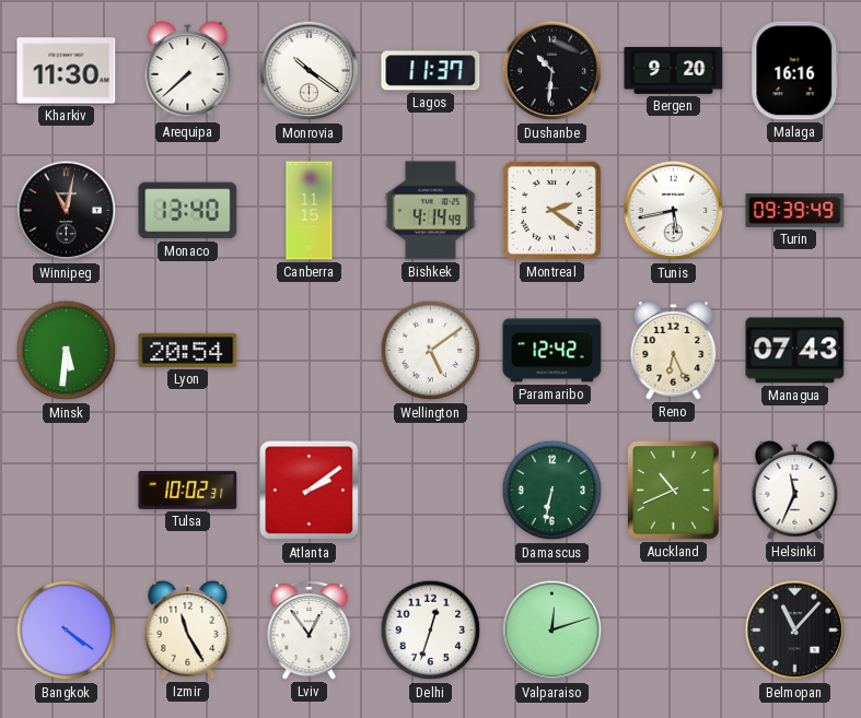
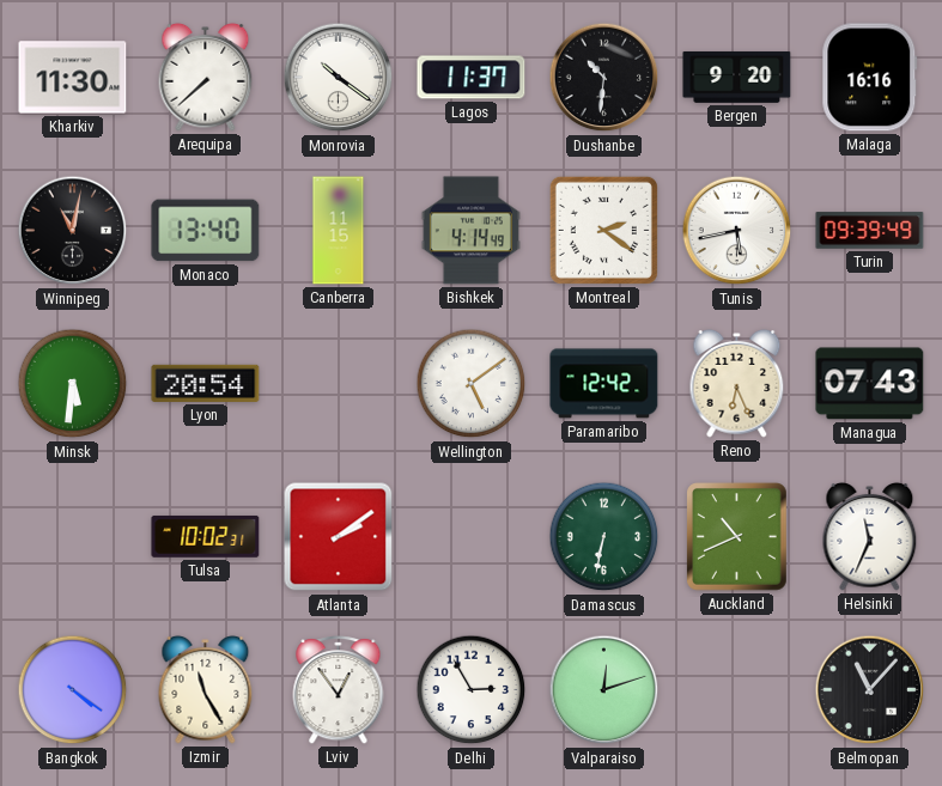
Delhi: 12:33 -> 2:55 (472, 690)
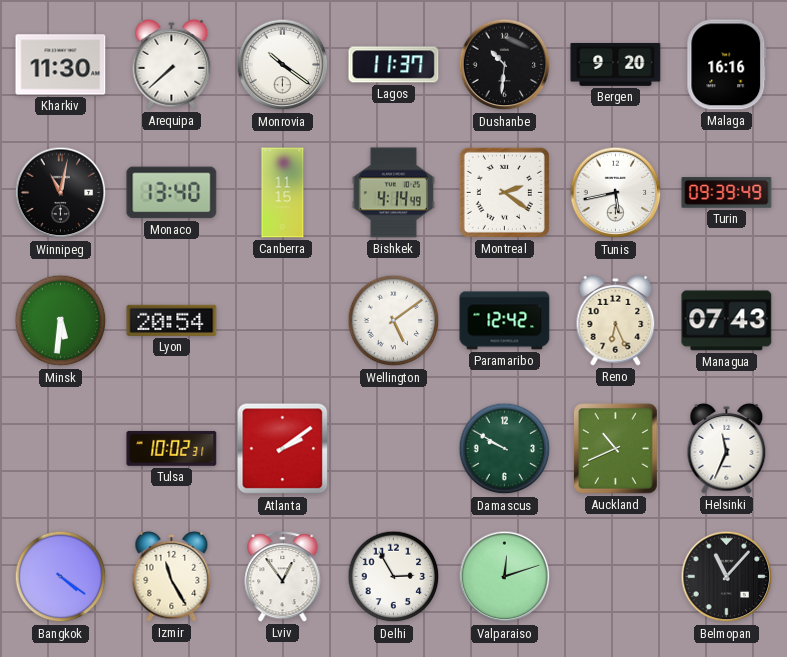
Damascus: 6:32 -> 9:50 (505, 449)
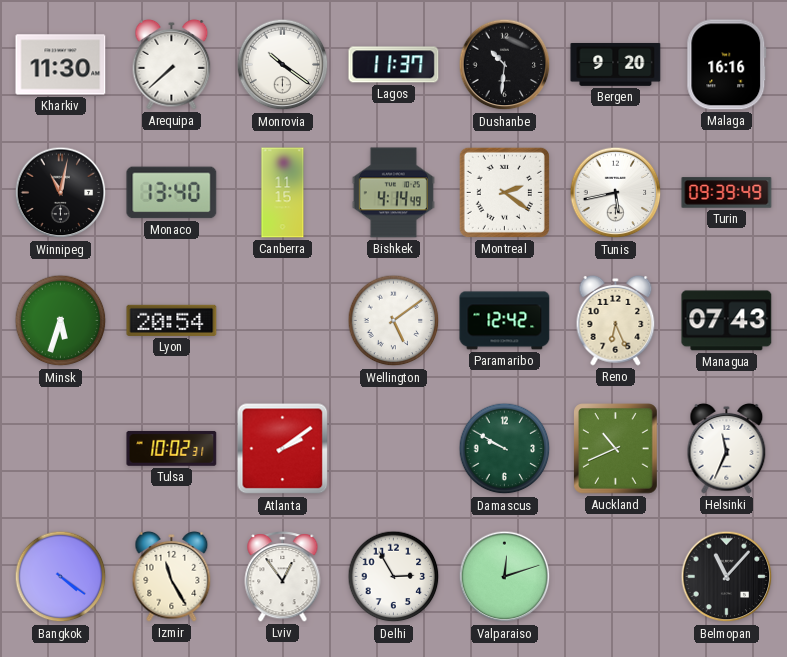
Minsk: 5:31 -> 5:33 (61, 321)
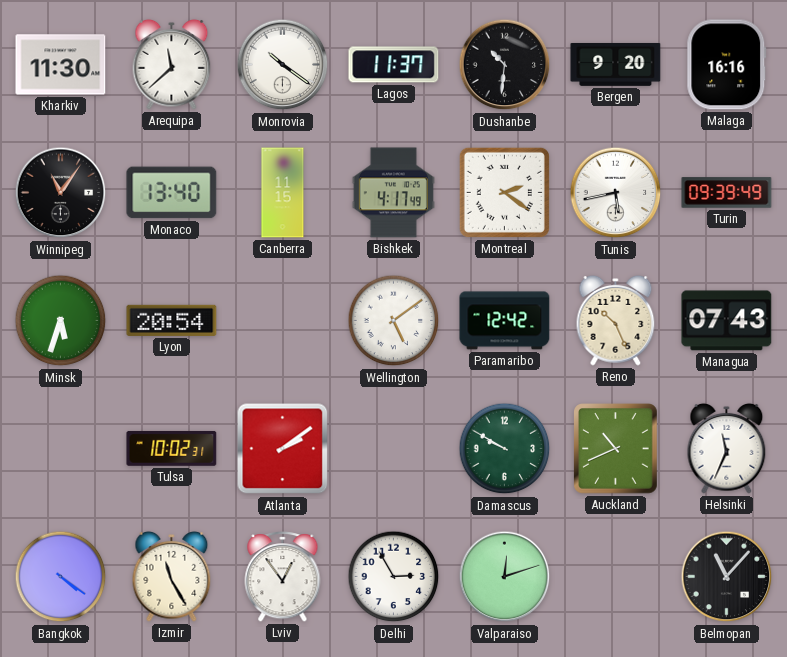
Arequipa: 7:38 -> 11:38 (172, 64)
Winnipeg: 11:02 -> 11:06 (61, 193)
Bishkek: 4:14 -> 4:17 (393, 193)
Reno: 6:26 -> 10:26 (616, 320)
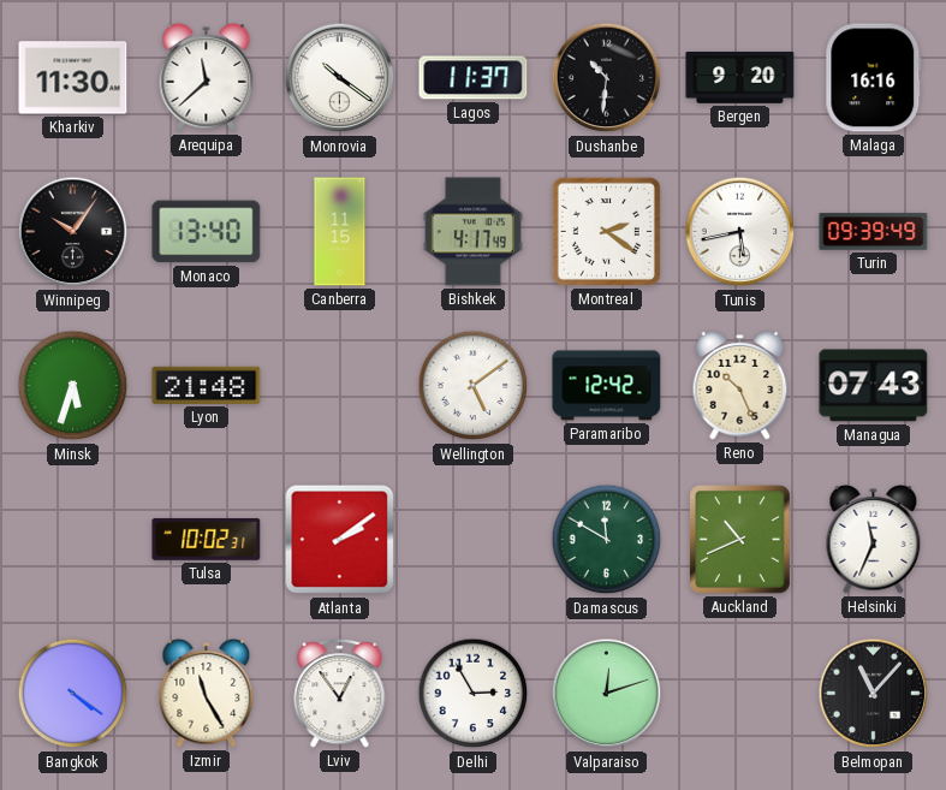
Winnipeg: 11:06 -> 10:06 (73, 232)
Lyon: 20:54 -> 21:48 (207, 385)
Damascus: 9:50 -> 11:50 (607, 540)
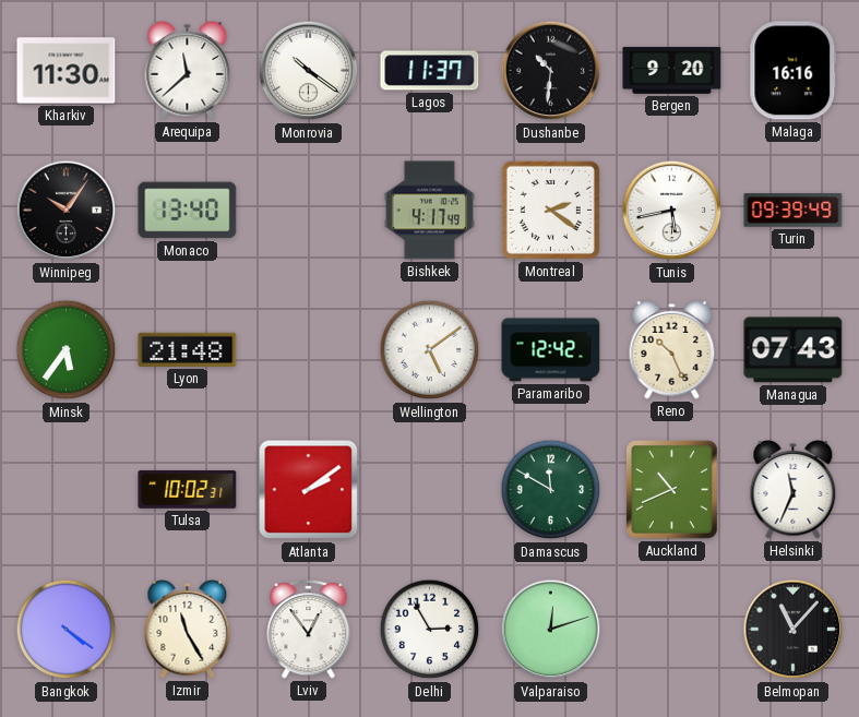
Canberra: 11:15 -> none (340, 232)
Minsk: 5:33 -> 5:36 (67, 350)
